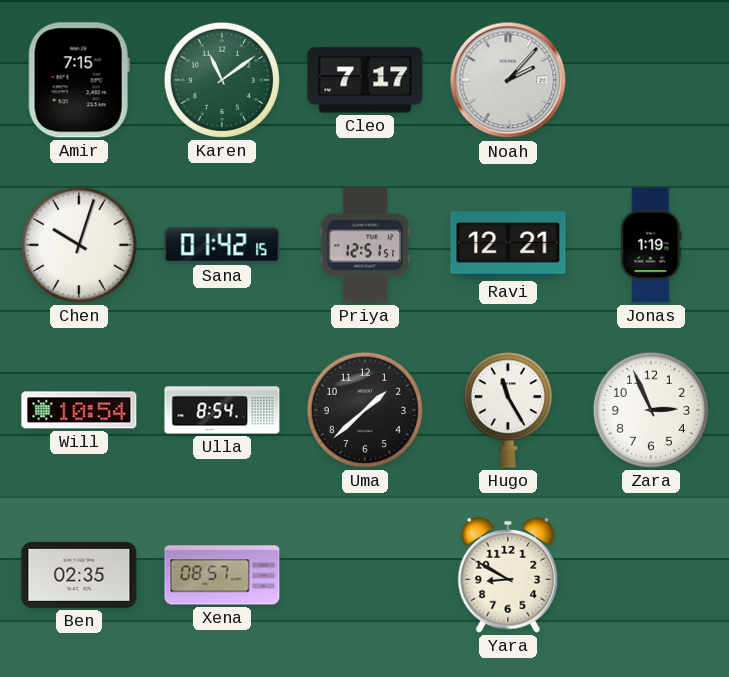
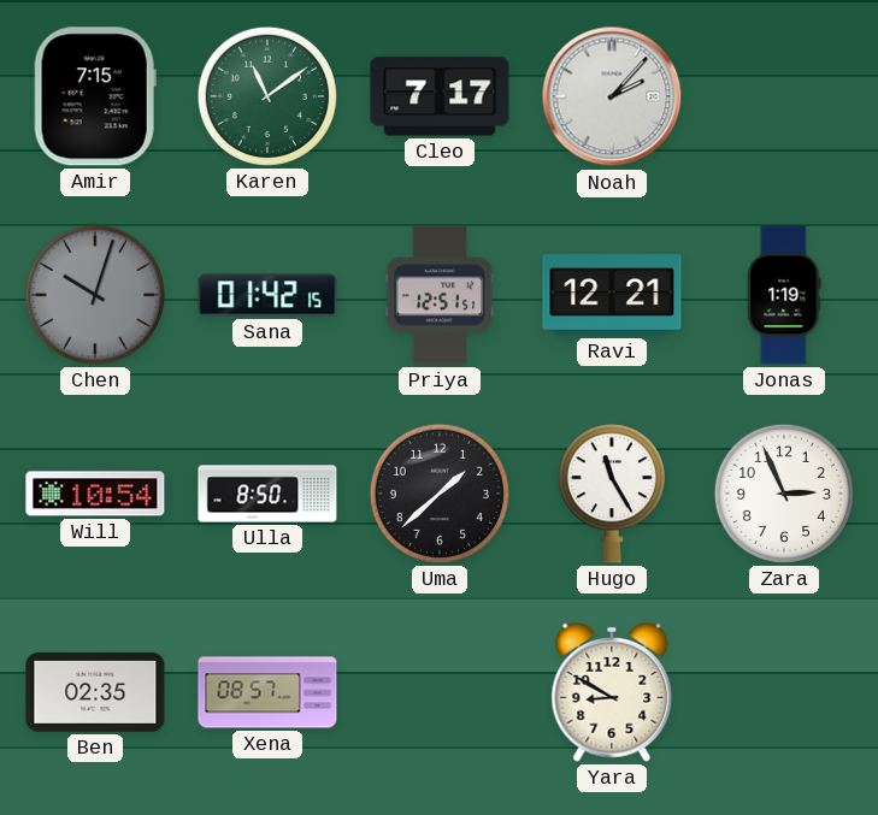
Chen dial: white -> grey (95, 295)
Ulla: 8:54 -> 8:50 (267, 494)
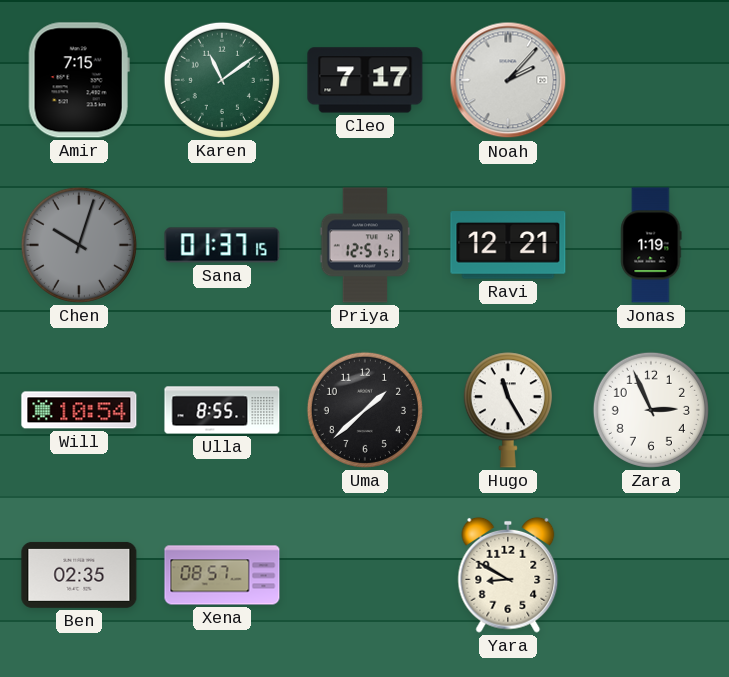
Sana: 01:42 -> 01:37 (222, 245)
Ulla: 8:50 -> 8:55 (222, 410)
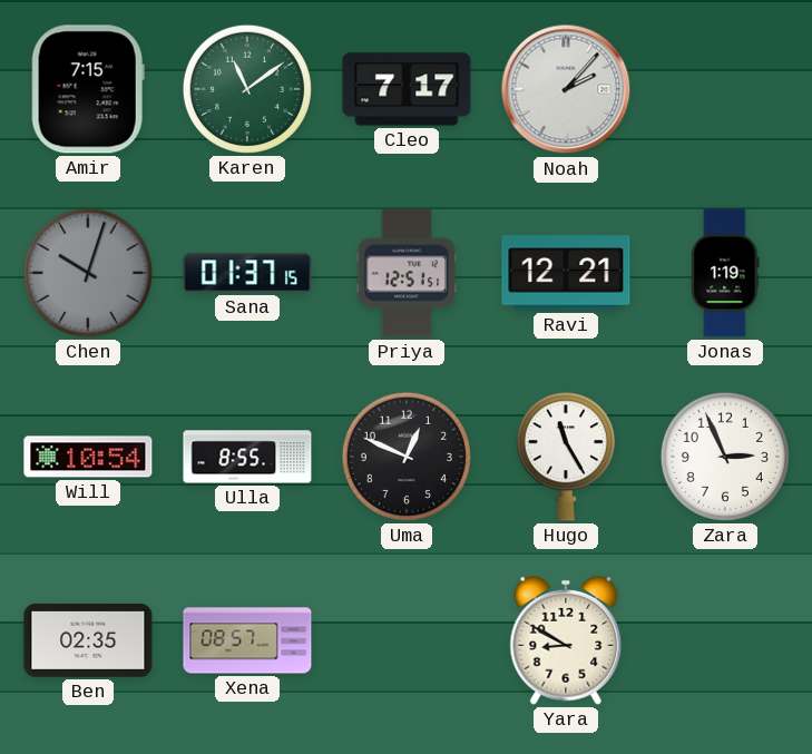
Uma: 1:38 -> 12:49 (407, 457)
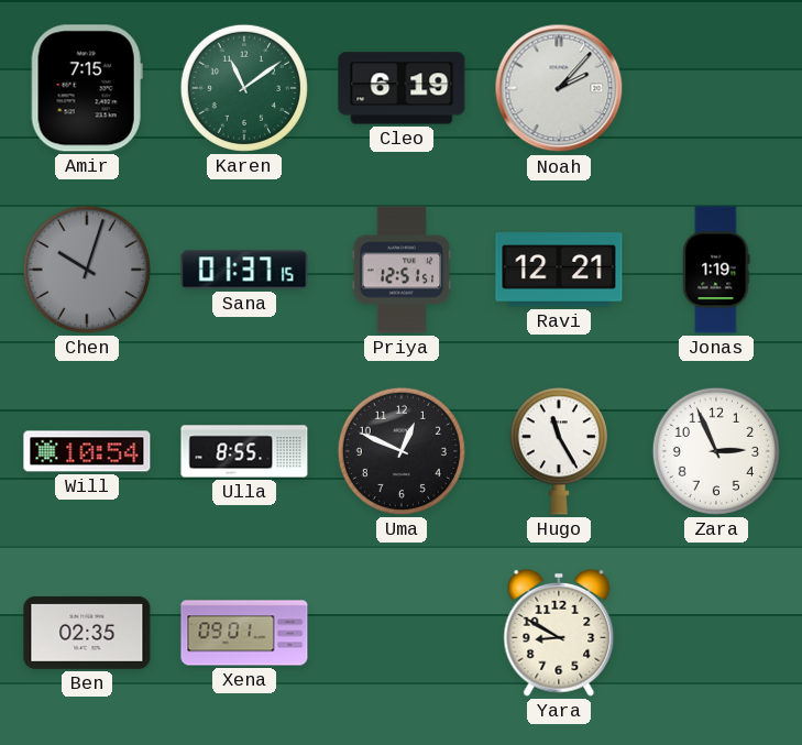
Cleo: 7:17 -> 6:19 (402, 88)
Xena: 08:57 -> 09:01 (244, 633)
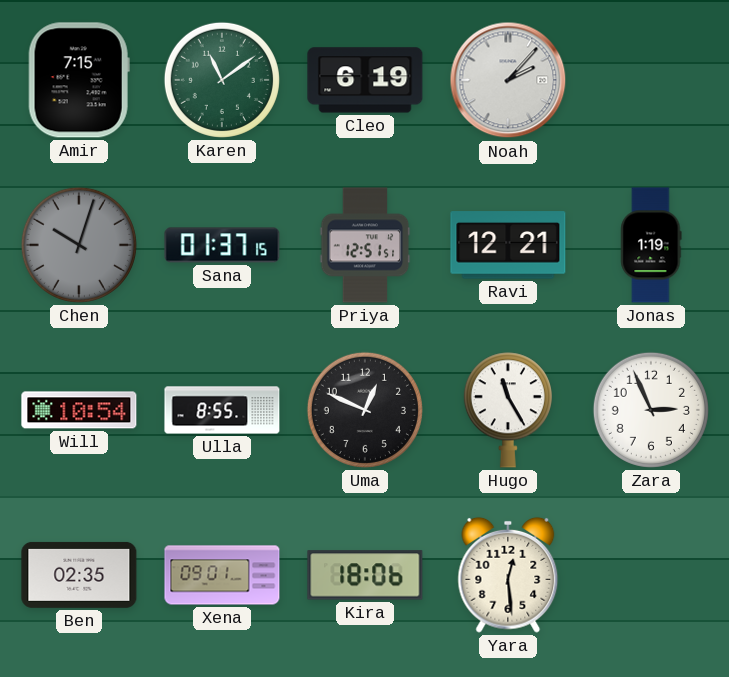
Kira: none -> 18:06 (365, 575)
Yara: 8:50 -> 12:29 (508, 575)
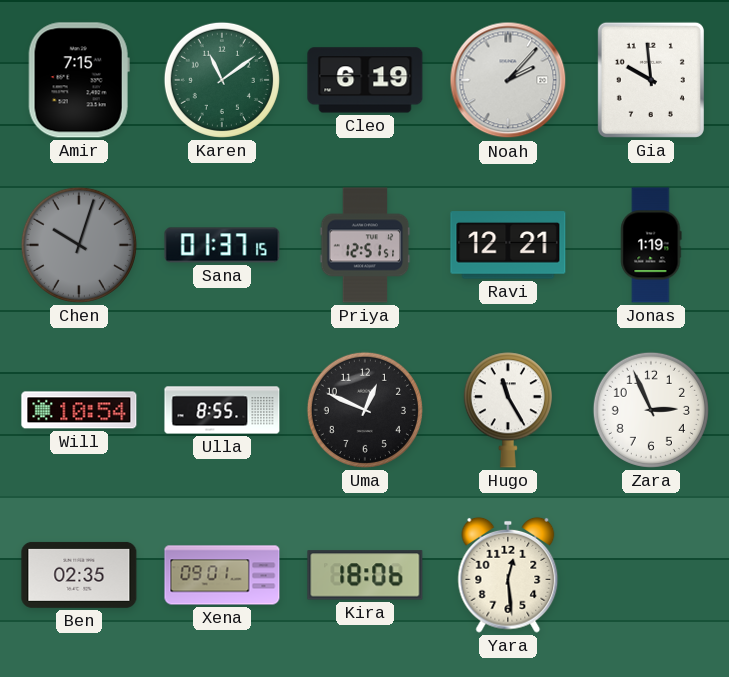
Gia: none -> 9:59 (651, 80)
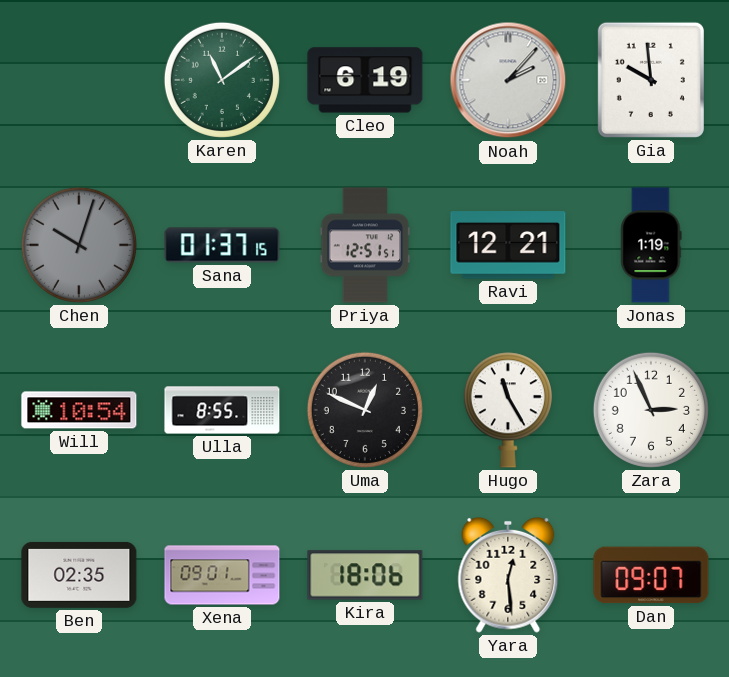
Amir: 7:15 -> none (79, 80)
Dan: none -> 09:07 (651, 575)
